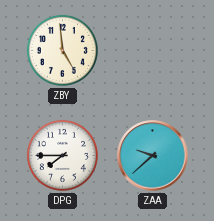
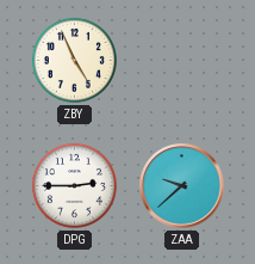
ZBY: 4:59 -> 4:56 (74, 60)
DPG: 7:45 -> 2:45 (74, 185)
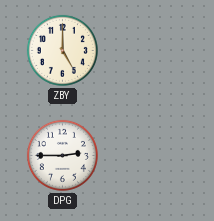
ZBY: 4:56 -> 5:00 (62, 50)
ZAA: 9:38 -> none (182, 186)
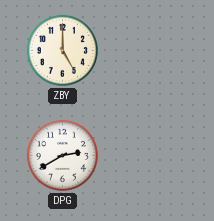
DPG: 2:45 -> 2:40 (62, 155)
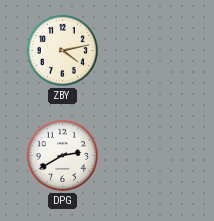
ZBY: 5:00 -> 4:13 (62, 50)
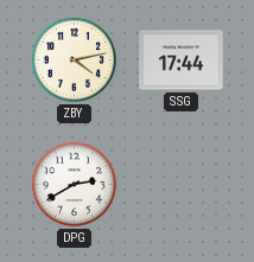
SSG: none -> 17:44 (182, 60)
